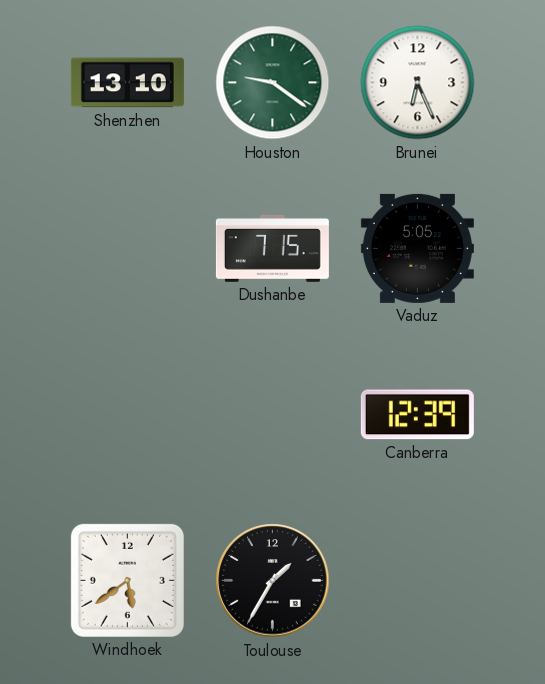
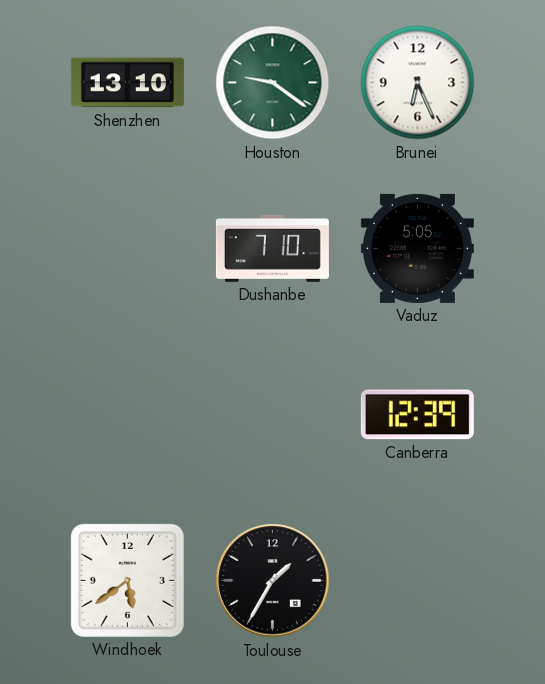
Dushanbe: 7:15 -> 7:10 (272, 248)
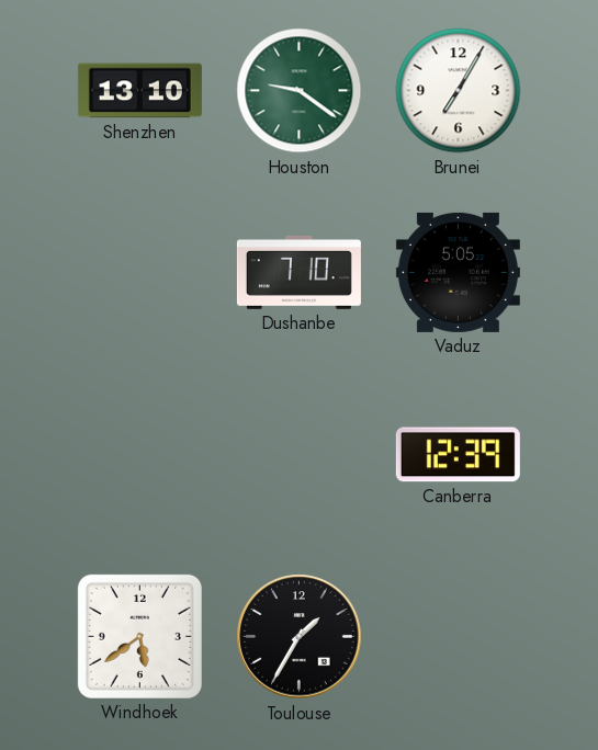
Brunei: 6:26 -> 7:05 (459, 91)
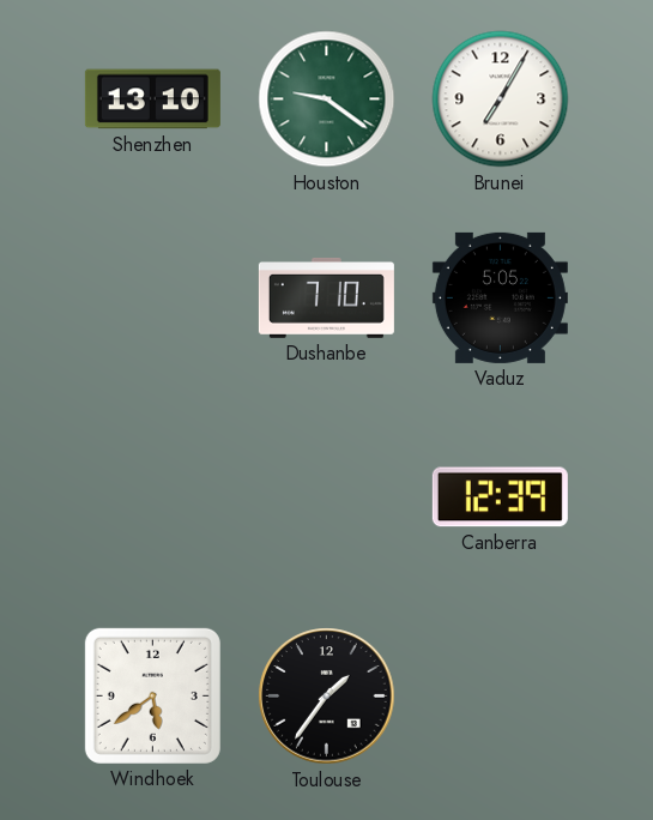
Toulouse: 1:35 -> 1:36 (327, 697)
